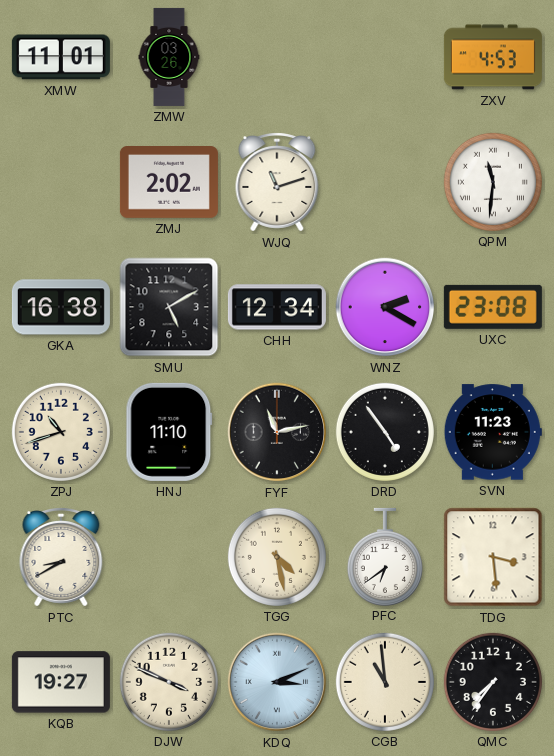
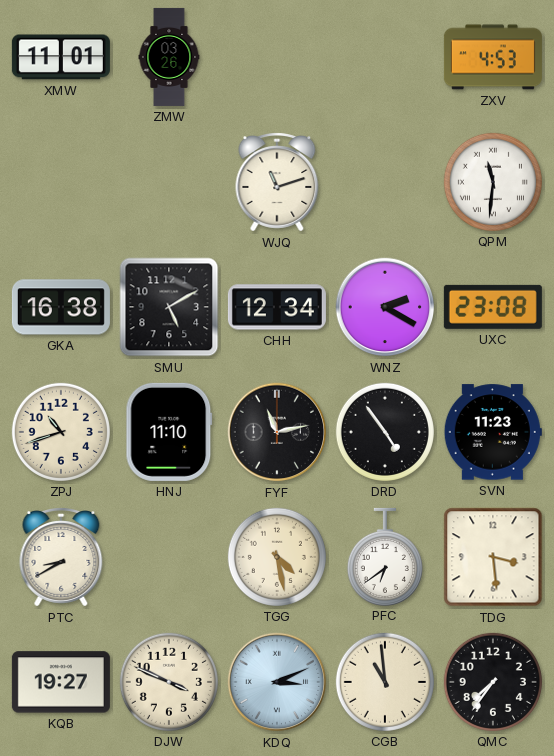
ZMJ: 2:02 -> none (169, 183)
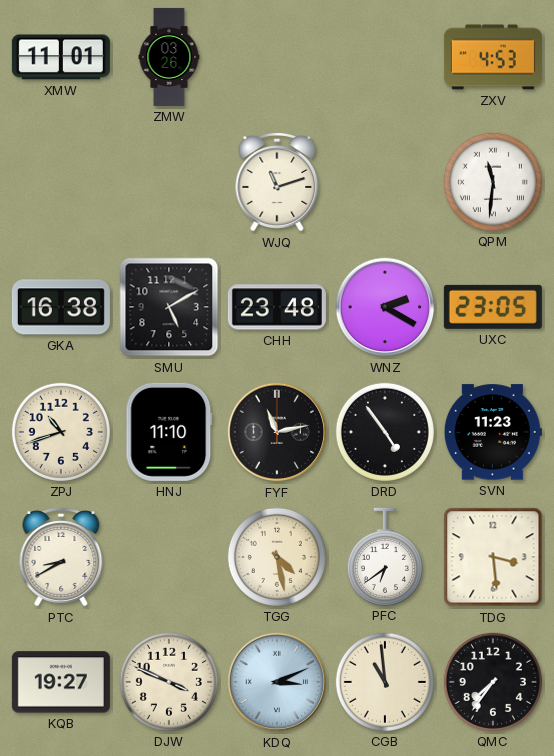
CHH: 12:34 -> 23:48 (277, 307)
UXC: 23:08 -> 23:05 (493, 307)
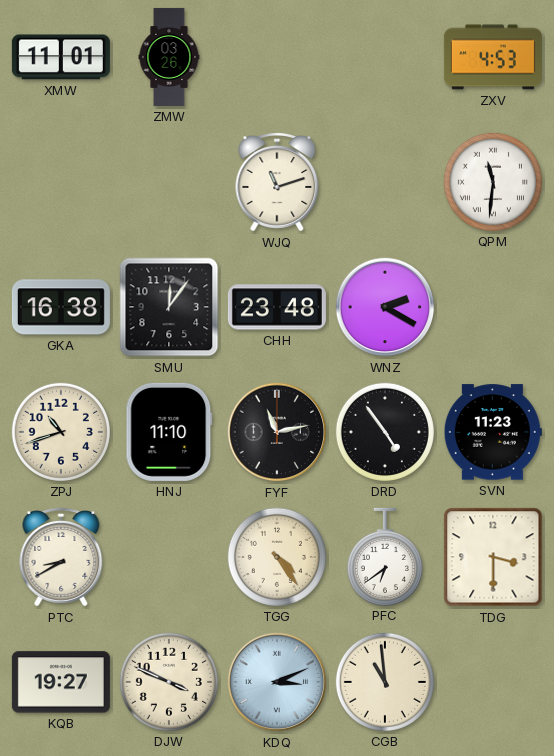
SMU: 5:10 -> 12:06 (169, 307)
UXC: 23:05 -> none (493, 307)
TGG: 4:28 -> 4:24 (277, 557)
TDG: 3:29 -> 3:30 (493, 557)
QMC: 7:36 -> none (493, 682)
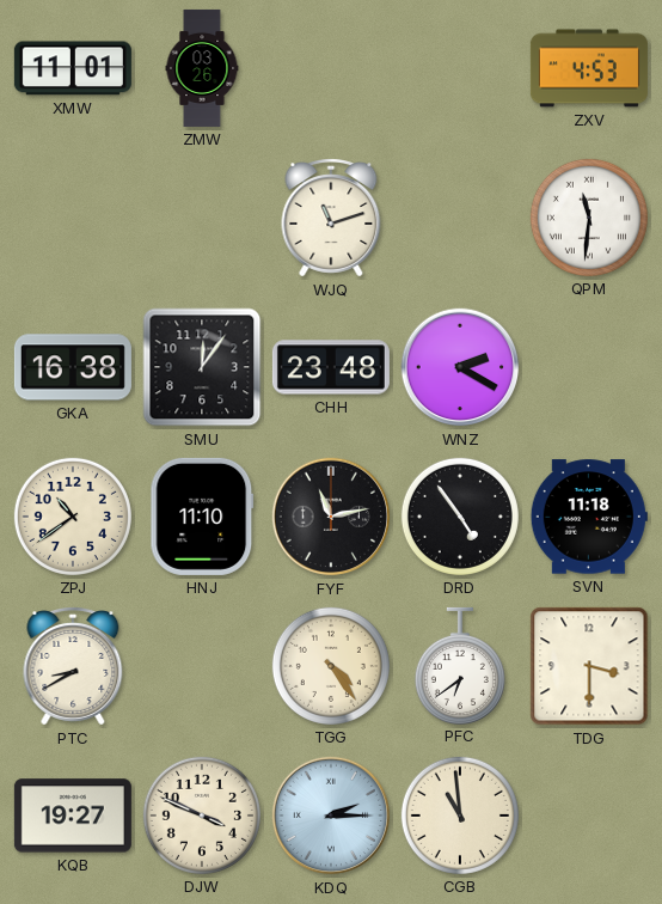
ZPJ: 10:42 -> 10:39 (73, 517)
SVN: 11:23 -> 11:18 (589, 517)
KDQ: 3:11 -> 2:15 (331, 816)
